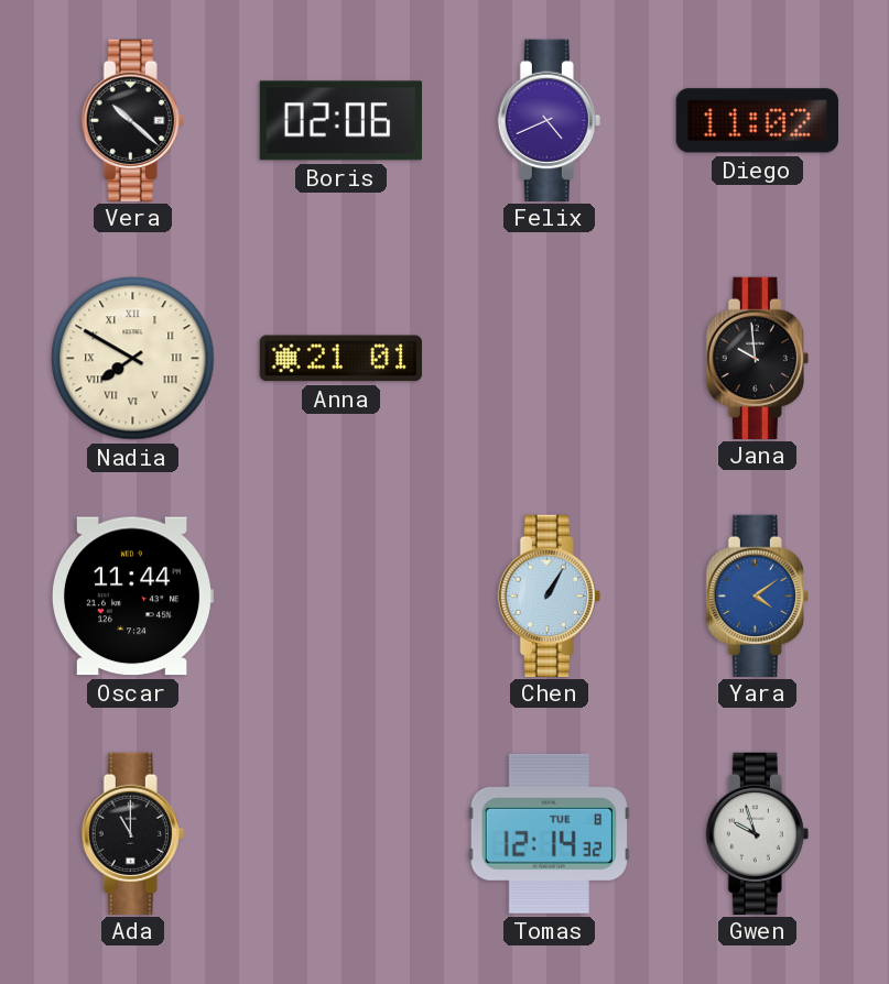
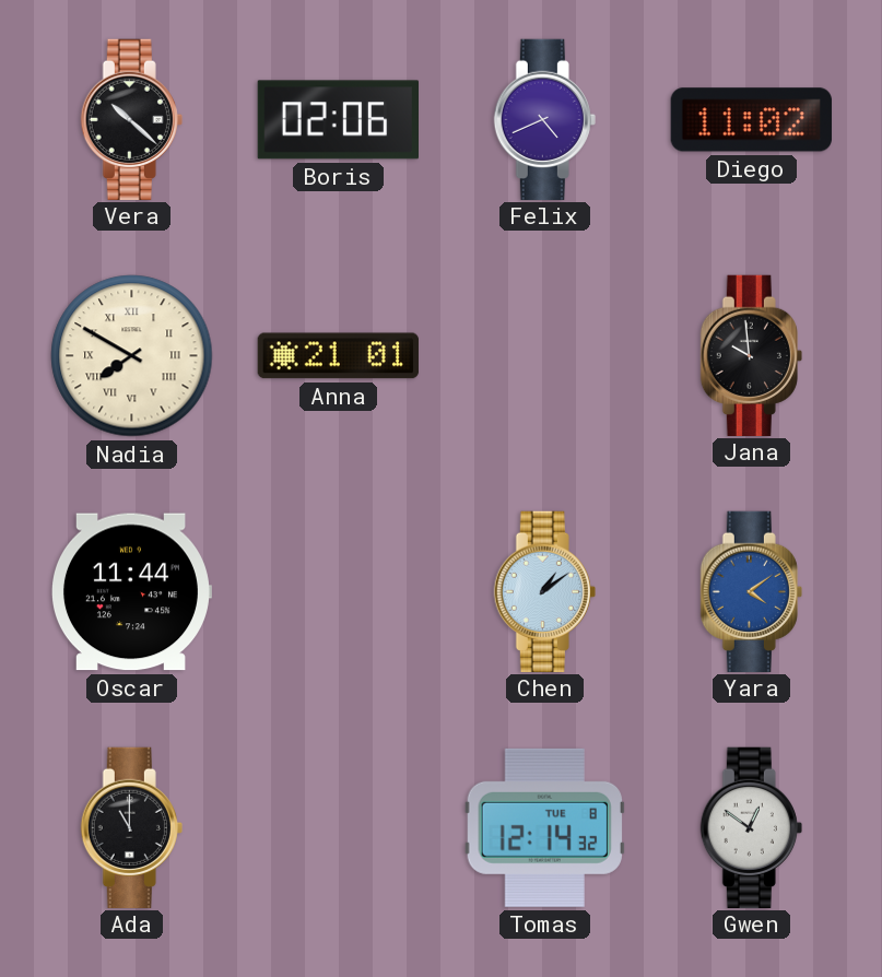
Chen: 1:05 -> 1:09 (544, 591)
Gwen: 9:57 -> 12:51 (751, 827)
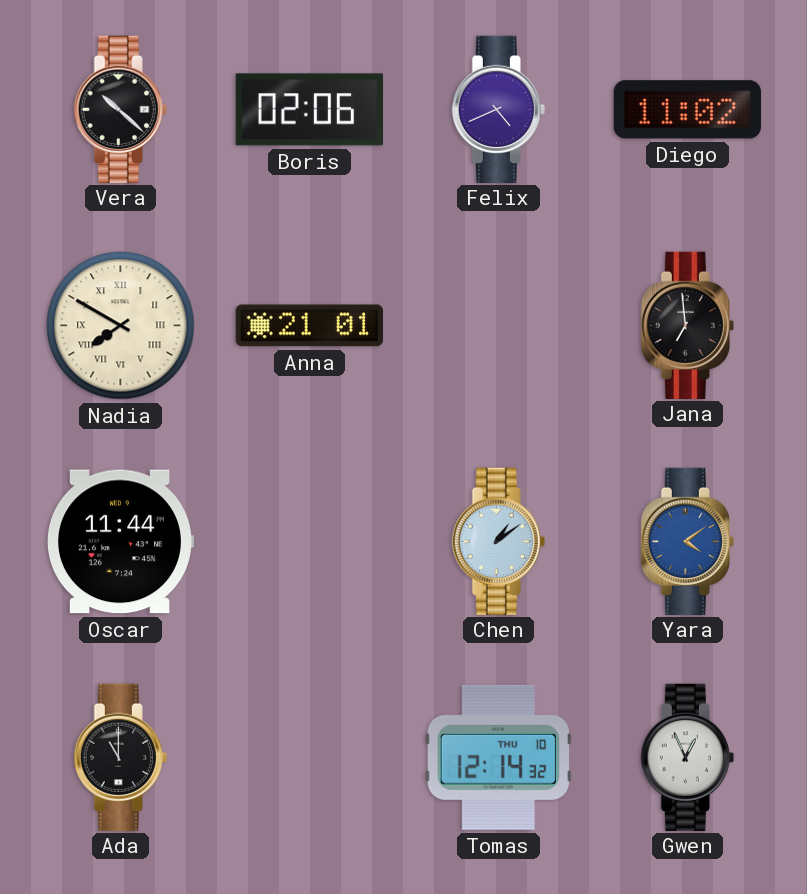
Jana: 9:59 -> 6:59 (687, 325)
Tomas date: TUE 8 -> THU 10 (498, 757)
Gwen: 12:51 -> 12:56 (687, 757)
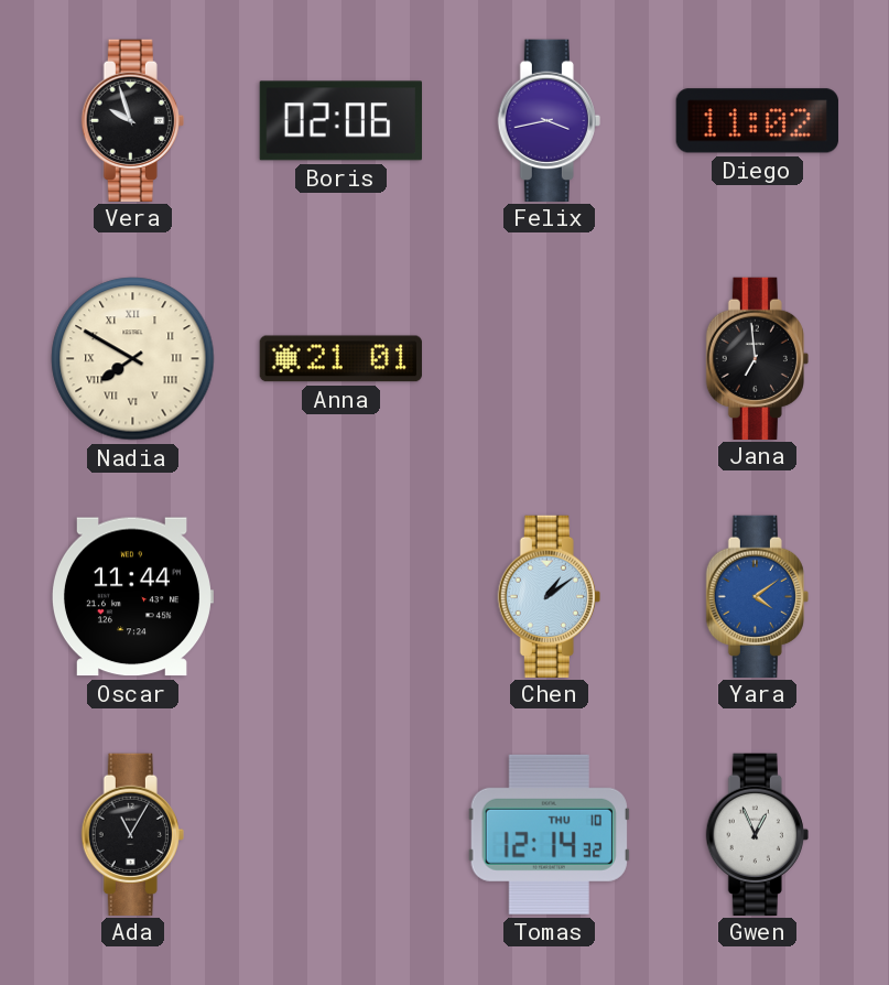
Vera: 10:22 -> 9:57 (132, 120)
Felix: 4:41 -> 3:43 (549, 120)
Ada: 11:00 -> 11:05 (132, 834)
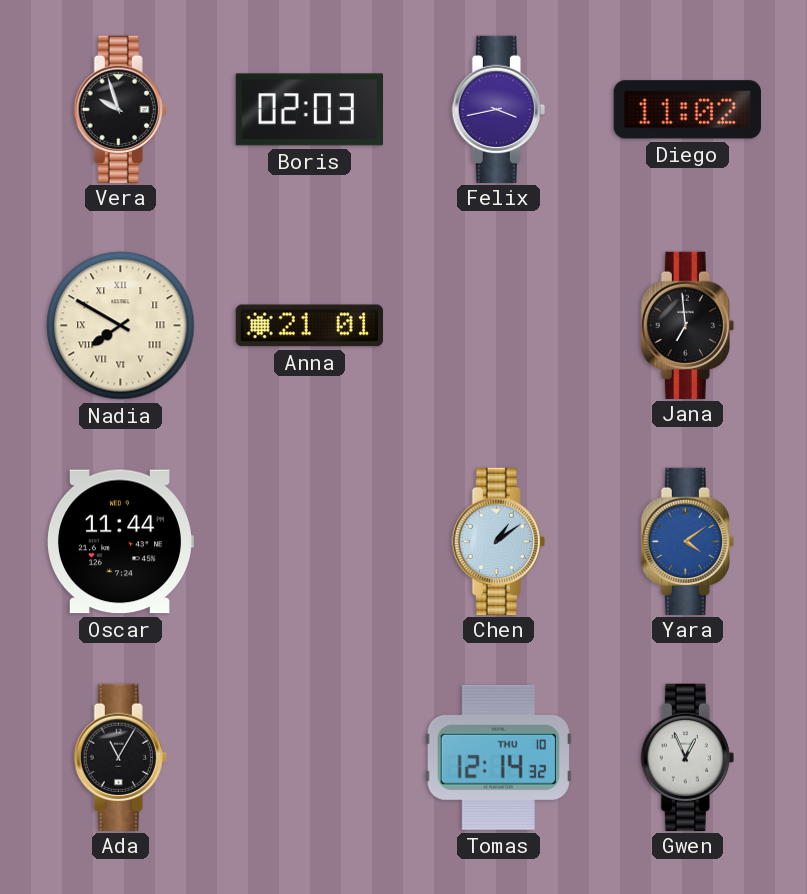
Boris: 02:06 -> 02:03 (309, 110)
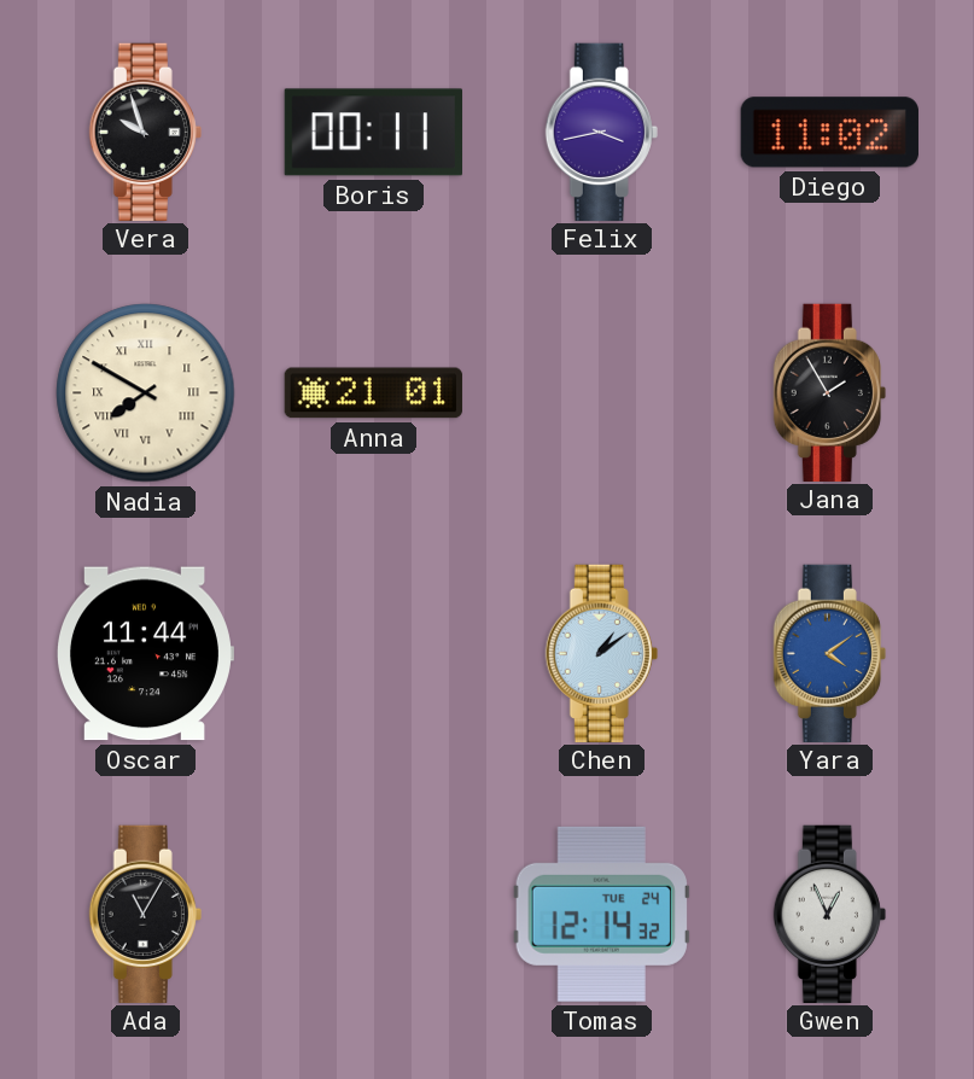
Boris: 02:03 -> 00:11 (373, 133)
Jana: 6:59 -> 1:55 (829, 392)
Tomas date: THU 10 -> TUE 24 (601, 914)
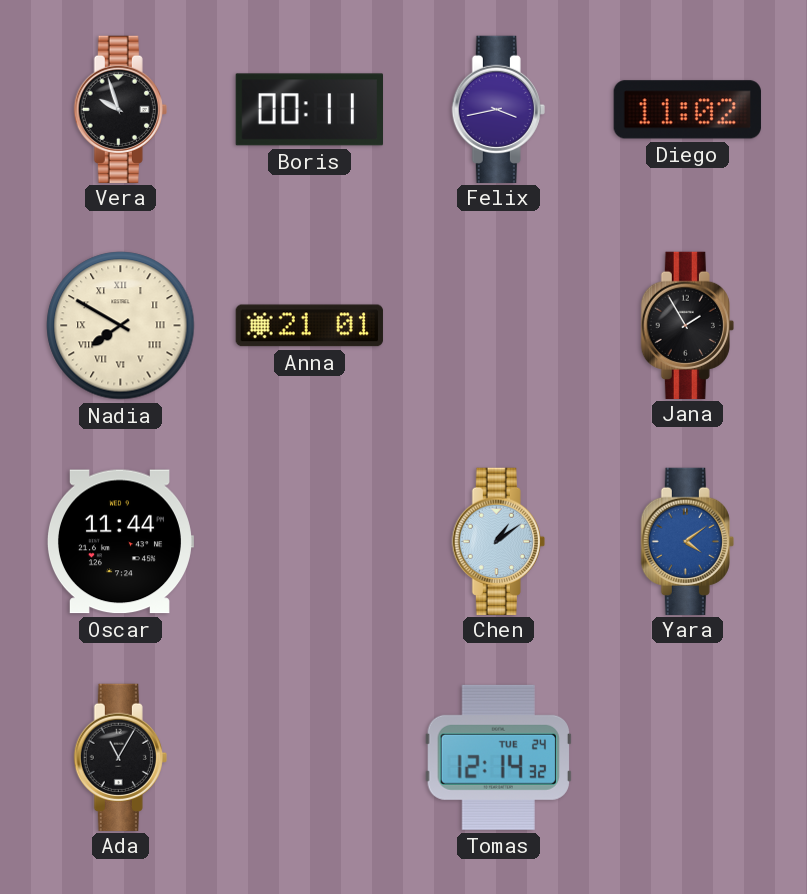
Gwen: 12:56 -> none (829, 914)
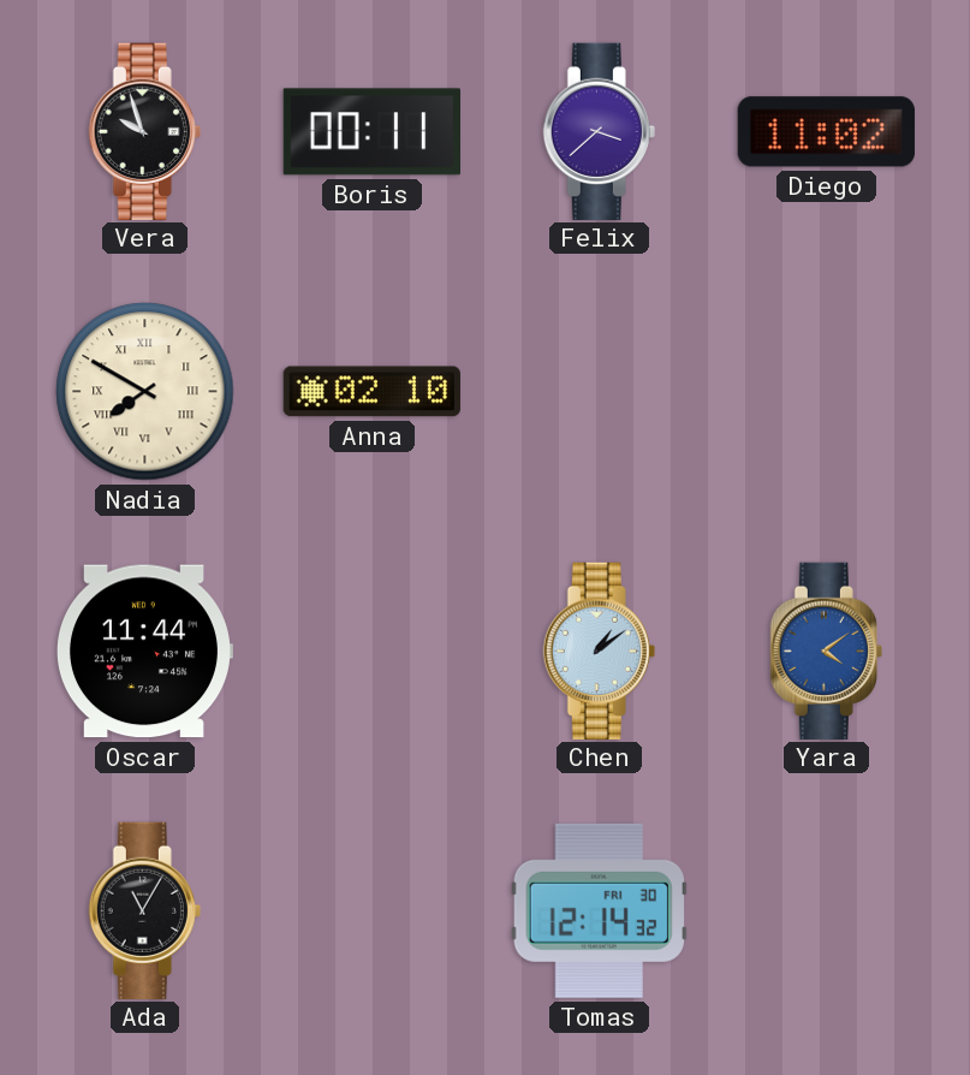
Felix: 3:43 -> 3:38 (599, 131)
Anna: 21:01 -> 02:10 (371, 392)
Jana: 1:55 -> none (687, 325)
Tomas date: TUE 24 -> FRI 30 (599, 910)
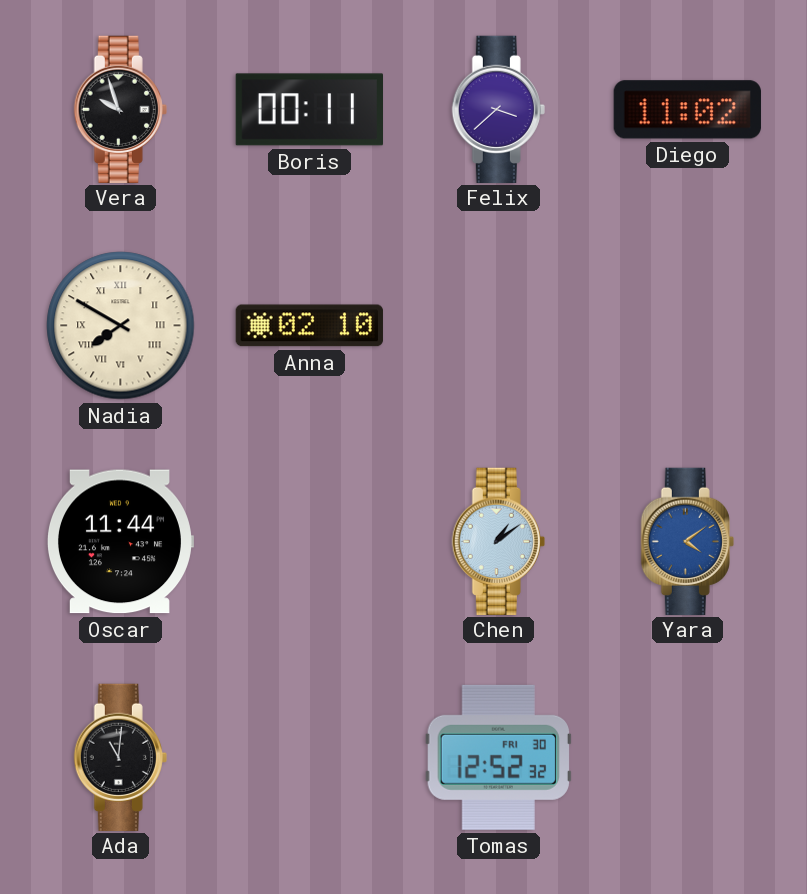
Ada: 11:05 -> 11:01 (120, 757)
Tomas: 12:14 -> 12:52 (498, 757)
